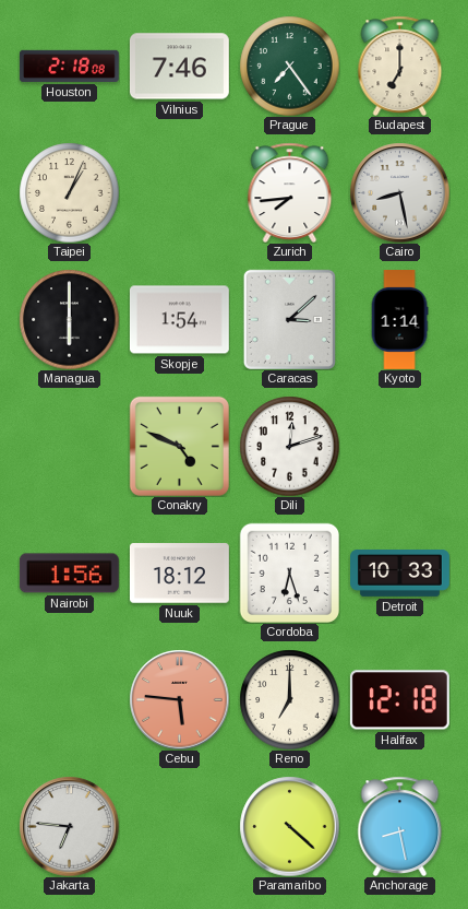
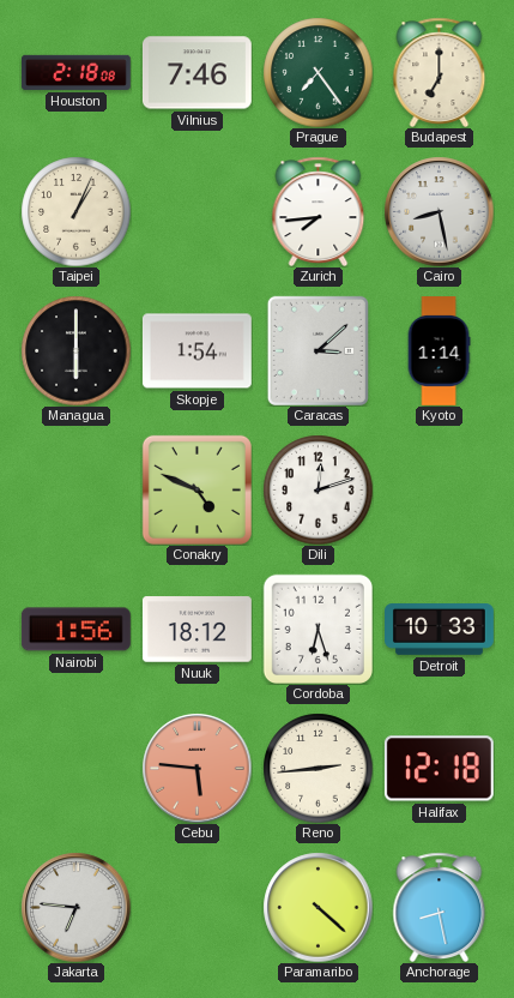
Reno: 7:00 -> 2:44 (318, 768)
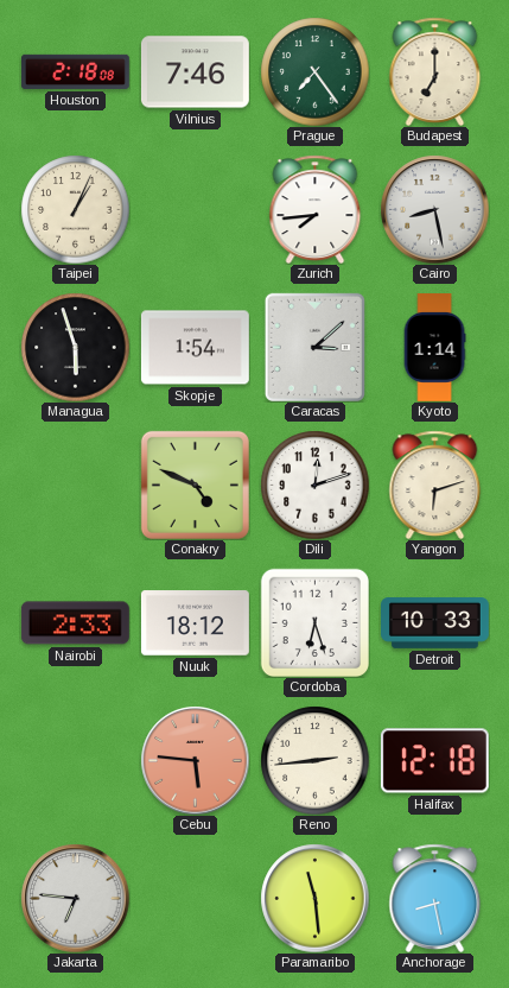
Managua: 6:00 -> 5:57 (75, 347)
Yangon: none -> 6:12 (435, 484)
Nairobi: 1:56 -> 2:33 (75, 623)
Paramaribo: 4:22 -> 11:29 (314, 898)
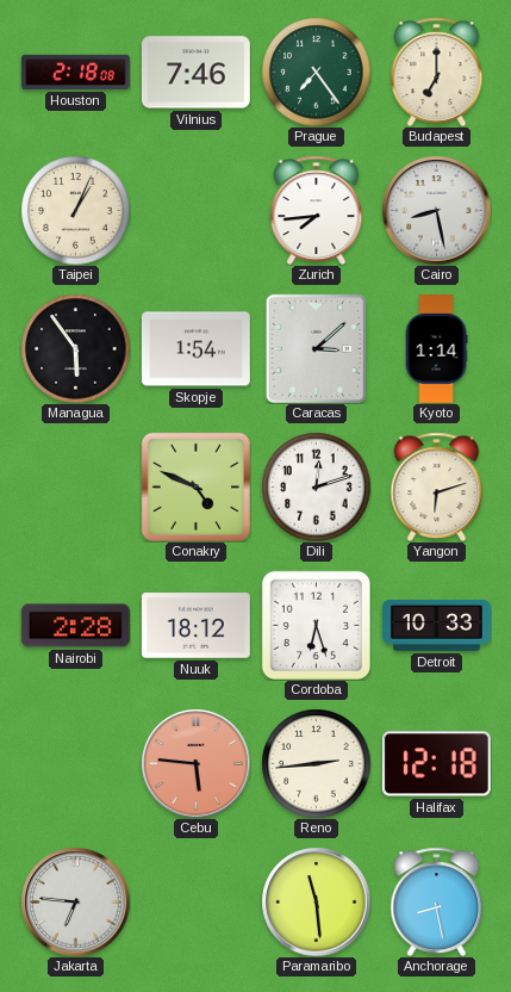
Managua: 5:57 -> 5:54 (75, 348)
Nairobi: 2:33 -> 2:28 (75, 626)
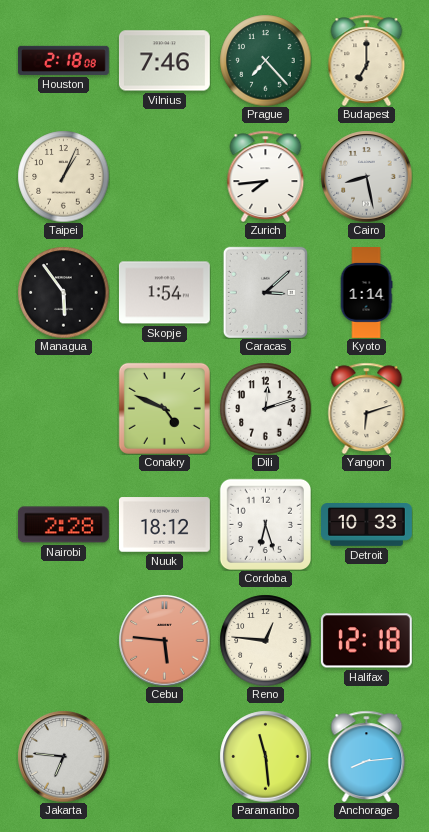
Prague: 7:24 -> 7:23 (265, 60)
Reno: 2:44 -> 12:46 (265, 640)
Anchorage: 8:28 -> 8:14 (367, 756)
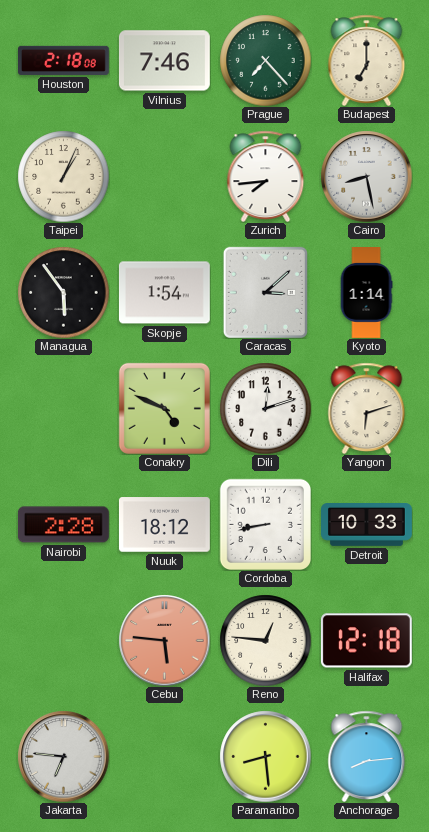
Cordoba: 6:27 -> 8:43 (265, 524)
Paramaribo: 11:29 -> 8:29 (265, 756)
